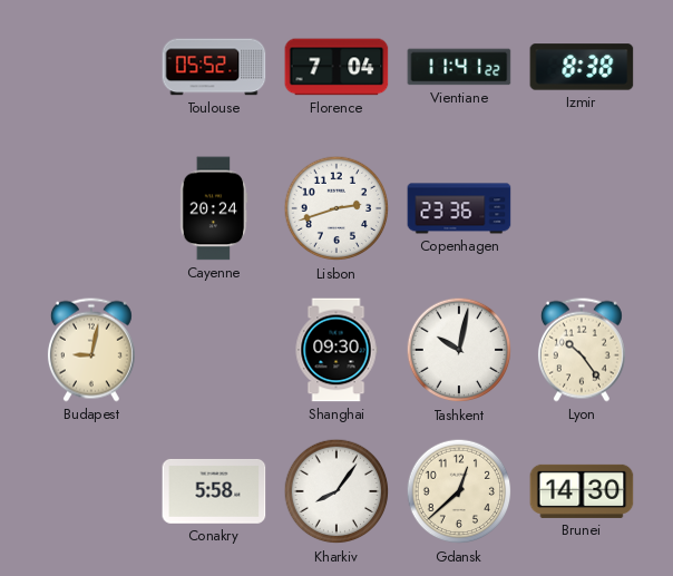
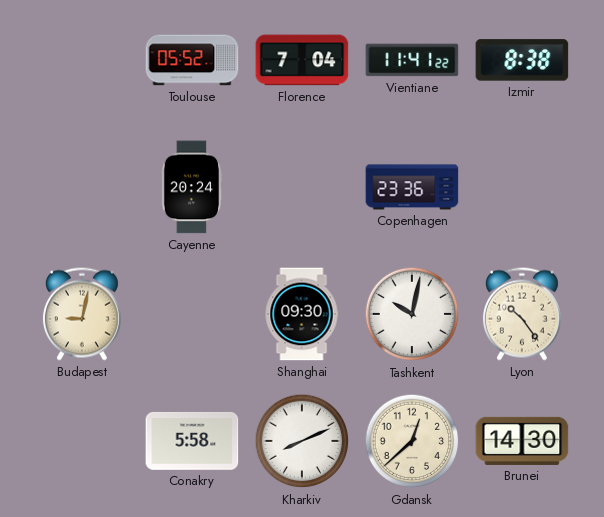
Lisbon: 2:42 -> none (336, 208)
Kharkiv: 8:06 -> 8:11 (302, 441)
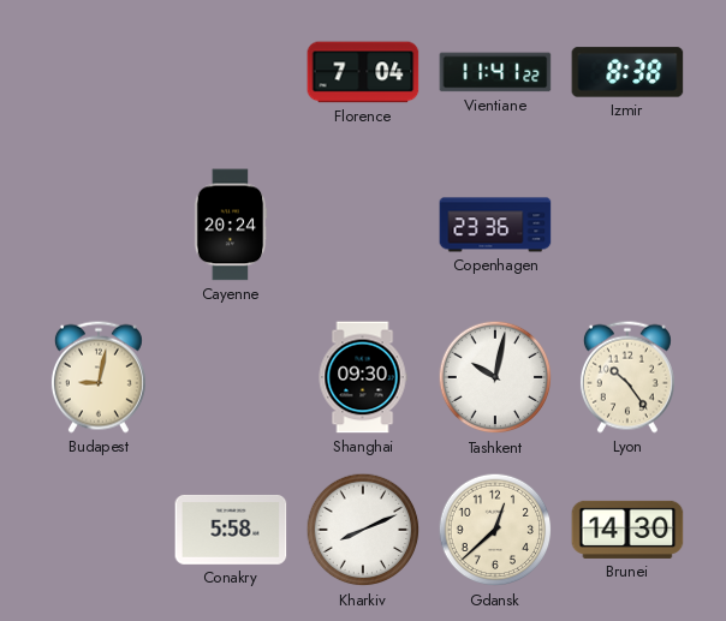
Toulouse: 05:52 -> none (192, 60)
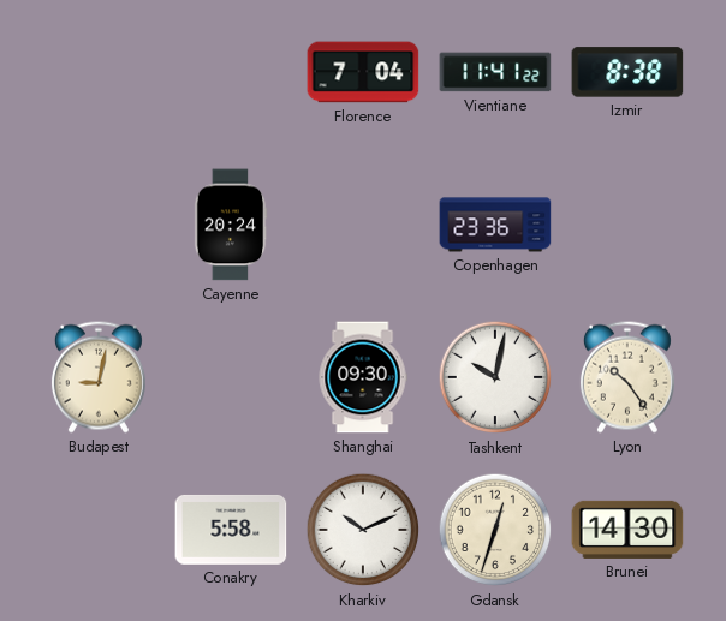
Kharkiv: 8:11 -> 10:11 (363, 530)
Gdansk: 12:38 -> 12:33 (495, 530)
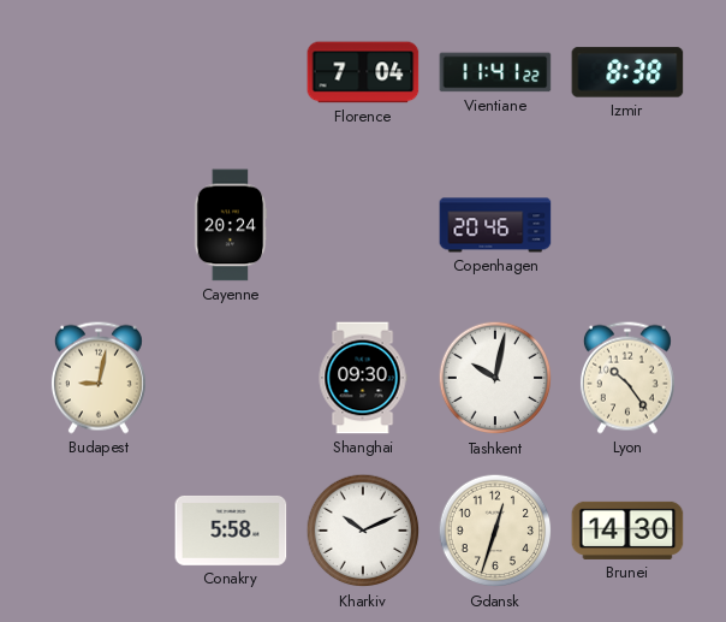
Copenhagen: 23:36 -> 20:46 (495, 225)
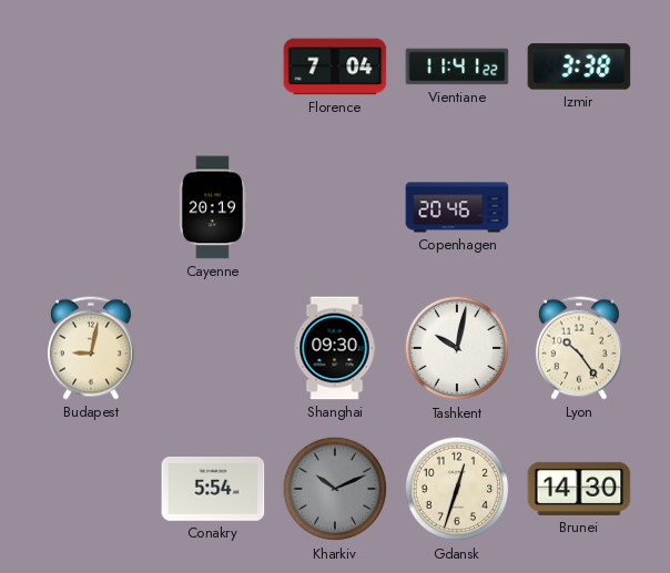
Izmir: 8:38 -> 3:38 (579, 66)
Cayenne: 20:24 -> 20:19 (213, 207)
Conakry: 5:58 -> 5:54 (213, 489)
Kharkiv dial: white -> grey (335, 489)
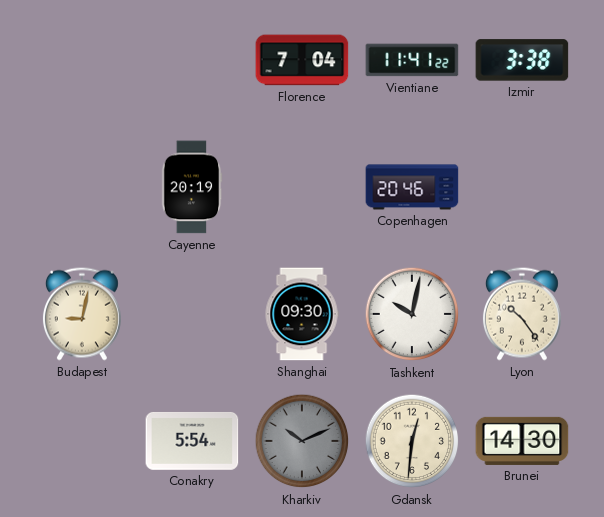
Gdansk: 12:33 -> 12:31 (412, 441)
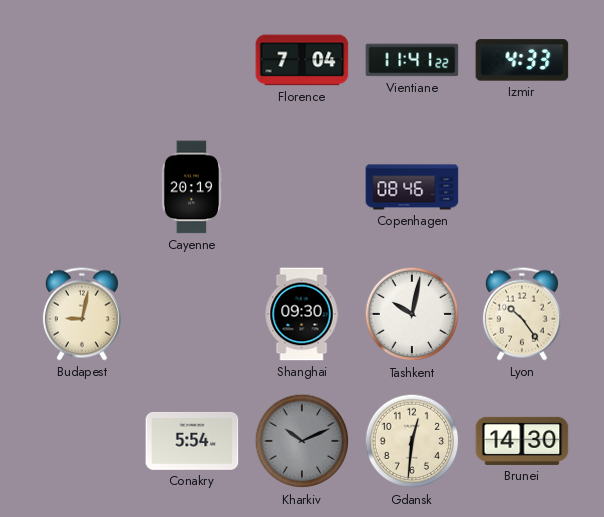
Izmir: 3:38 -> 4:33 (522, 60)
Copenhagen: 20:46 -> 08:46 (412, 187)
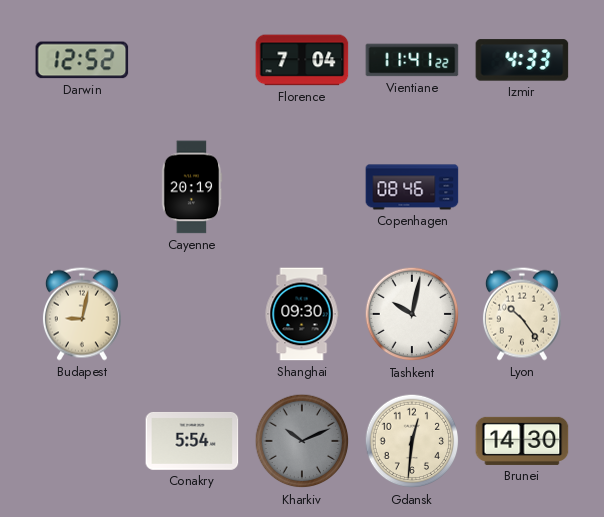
Darwin: none -> 12:52 (82, 60)
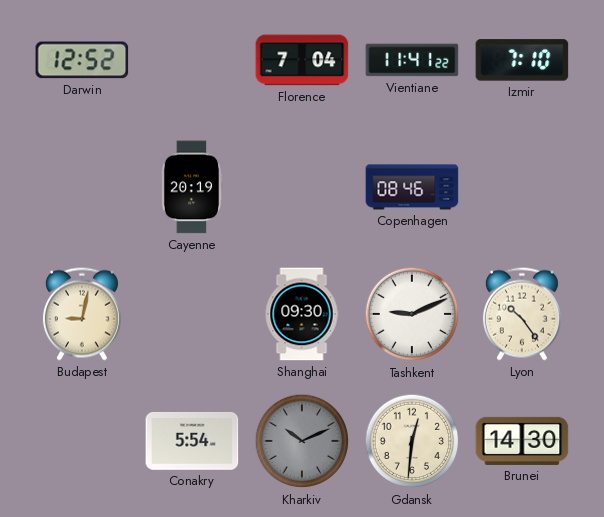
Izmir: 4:33 -> 7:10 (522, 60)
Tashkent: 10:02 -> 9:11 (412, 314)
